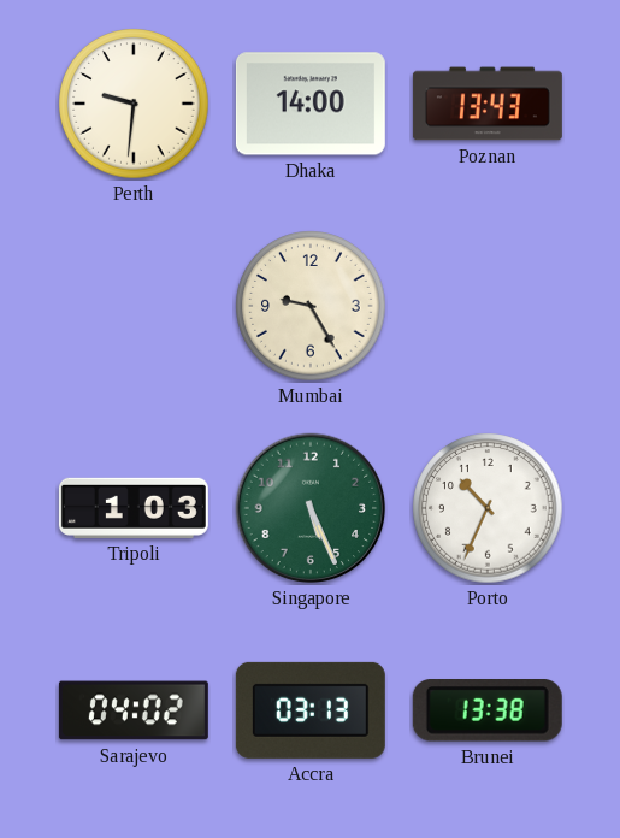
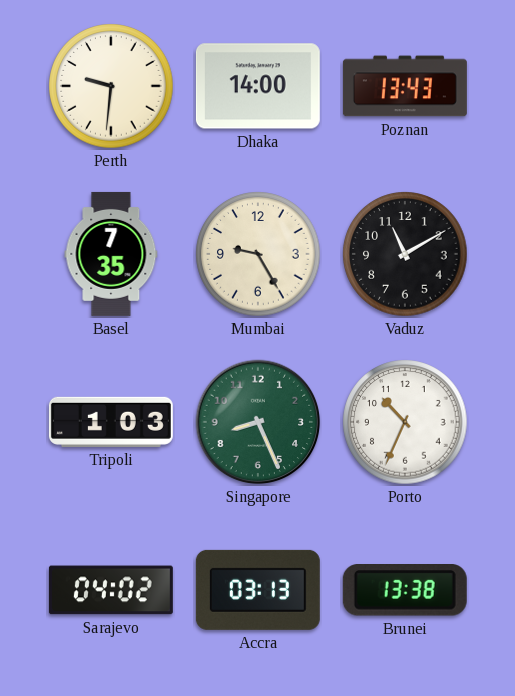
Basel: none -> 7:35 (111, 254)
Vaduz: none -> 11:10 (405, 254)
Singapore: 5:26 -> 8:26 (258, 422)
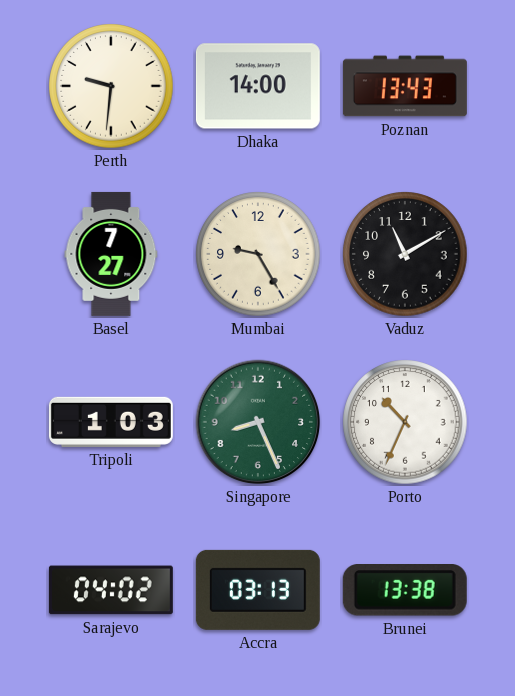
Basel: 7:35 -> 7:27 (111, 254)
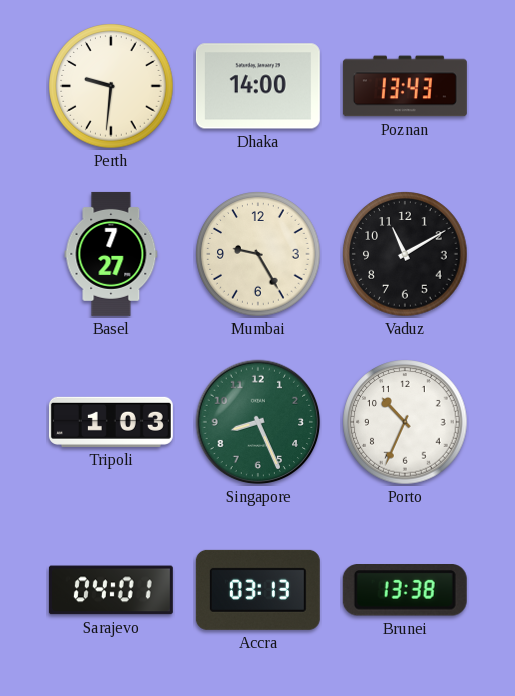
Sarajevo: 04:02 -> 04:01 (111, 590)
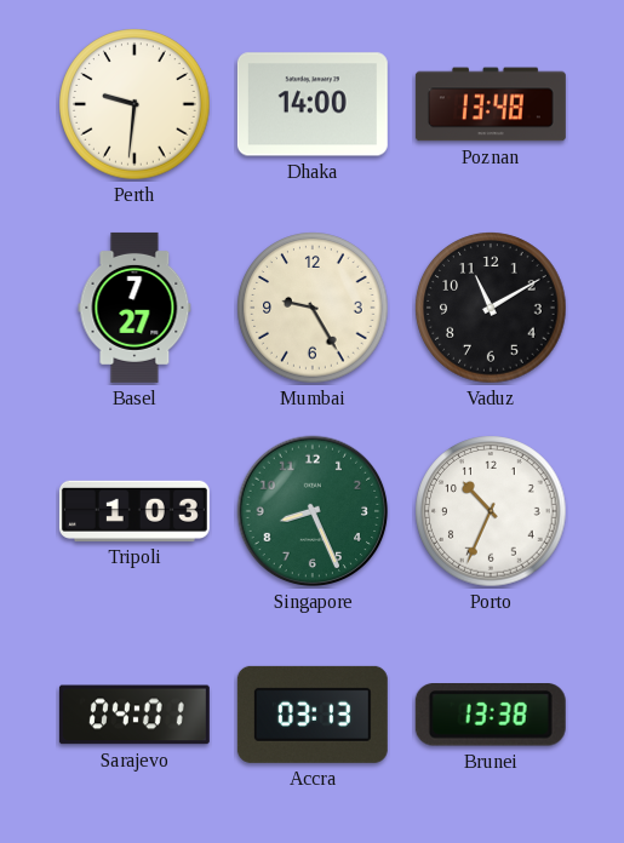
Poznan: 13:43 -> 13:48 (491, 104)
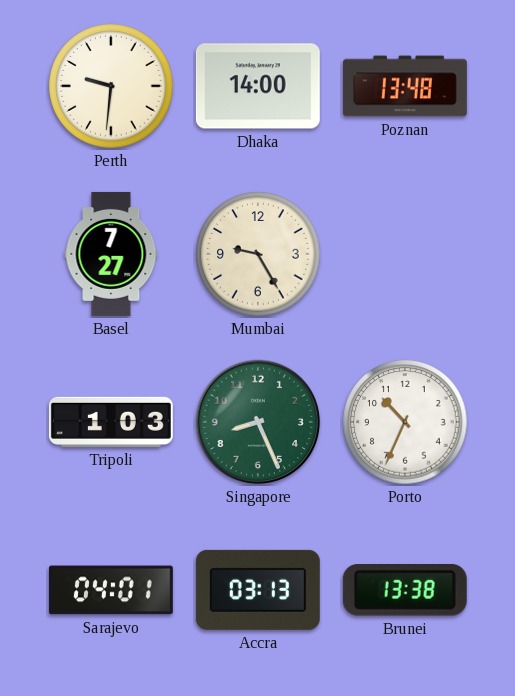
Vaduz: 11:10 -> none (491, 308)
